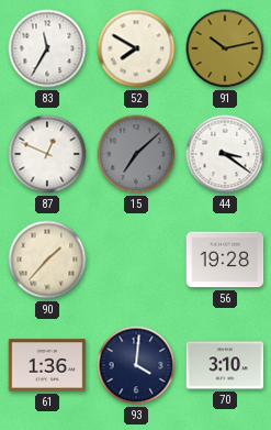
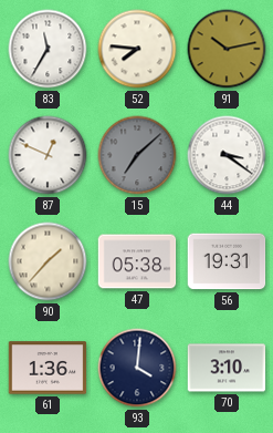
52: 7:50 -> 7:46 (137, 49)
47: none -> 05:38 (137, 261)
56: 19:28 -> 19:31 (227, 261)
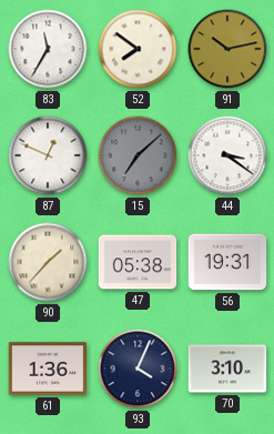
52: 7:46 -> 7:51 (138, 49)
93: 4:01 -> 4:04 (138, 369)
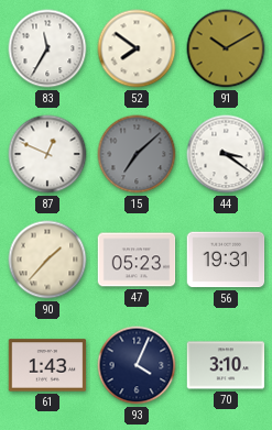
91: 10:13 -> 10:10 (226, 48)
47: 05:38 -> 05:23 (137, 260)
61: 1:36 -> 1:43 (47, 365)
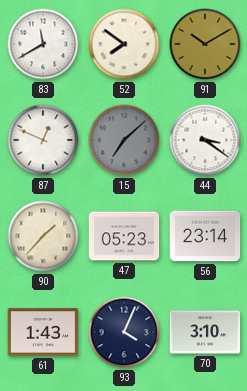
83: 11:35 -> 11:40 (43, 44)
56: 19:31 -> 23:14 (205, 236)
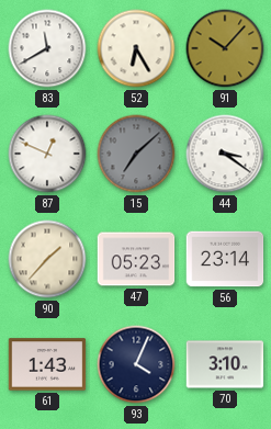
52: 7:51 -> 6:25 (136, 48)
91: 10:10 -> 10:07 (225, 48)
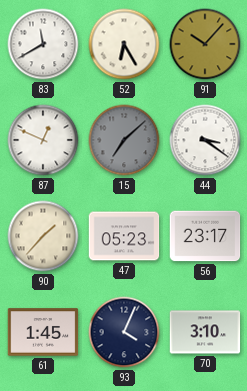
56: 23:14 -> 23:17 (205, 236)
61: 1:43 -> 1:45 (43, 332)
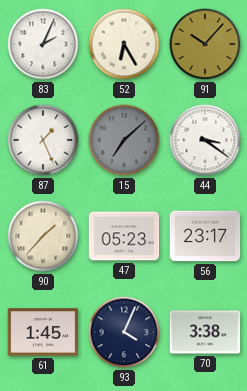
83: 11:40 -> 2:04 (43, 44)
87: 12:49 -> 1:26 (43, 140)
70: 3:10 -> 3:38 (205, 332)
